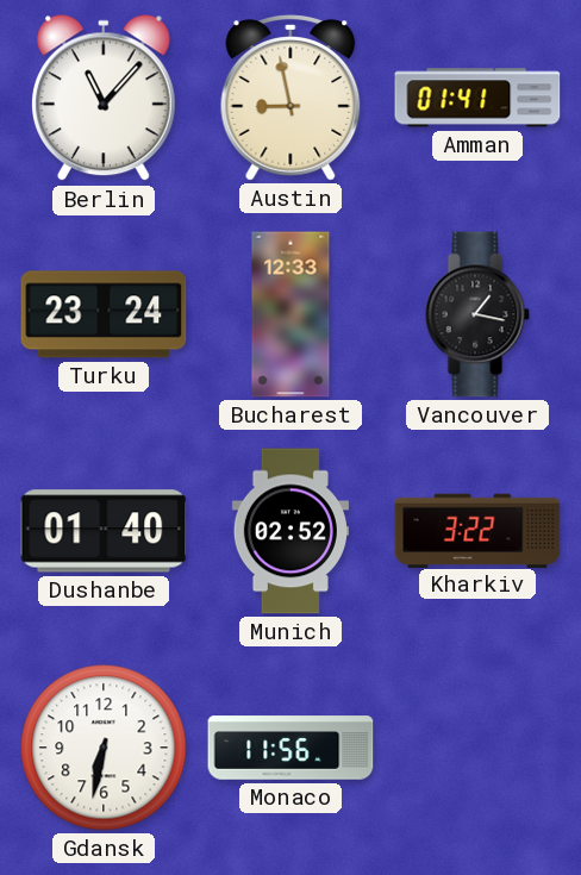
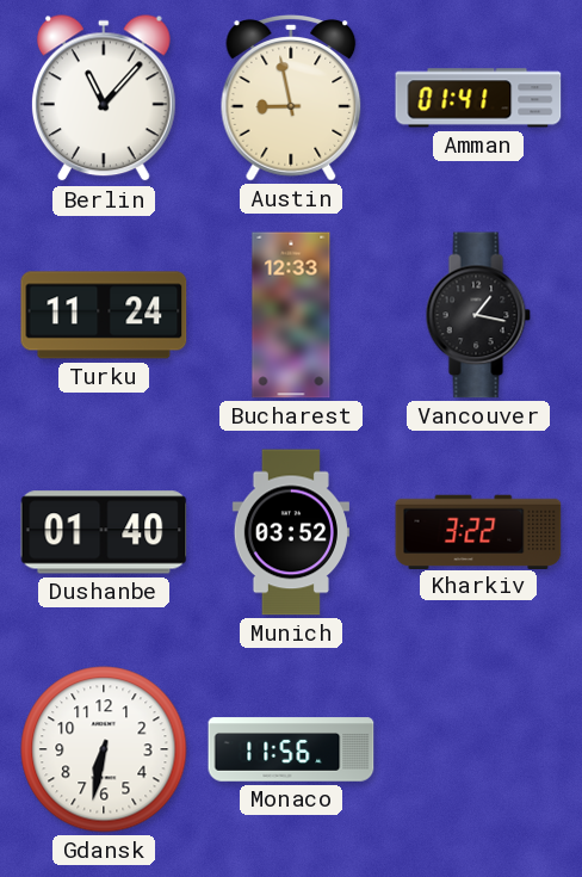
Turku: 23:24 -> 11:24 (104, 315)
Munich: 02:52 -> 03:52 (291, 532)
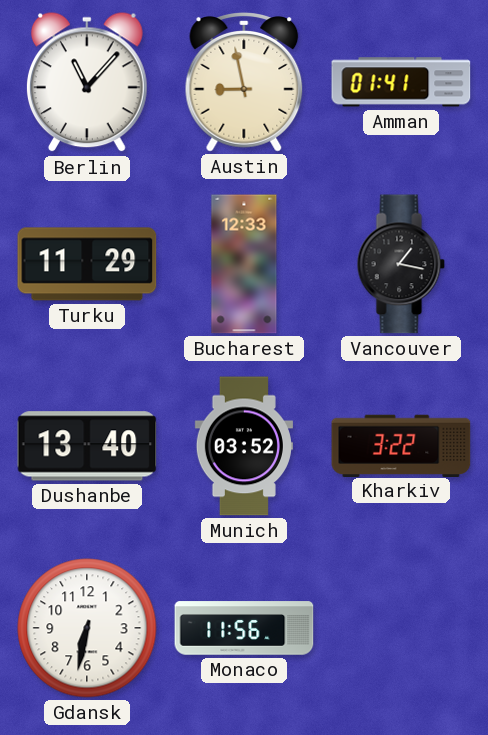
Turku: 11:24 -> 11:29 (87, 264)
Dushanbe: 01:40 -> 13:40 (87, 446)
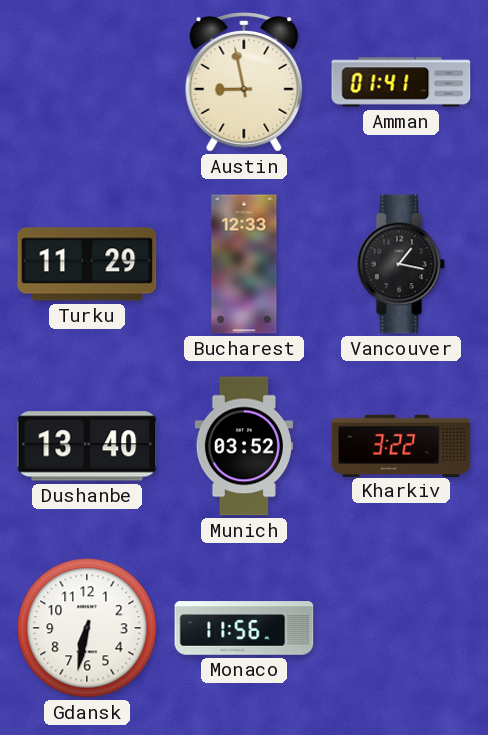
Berlin: 11:07 -> none (87, 83)
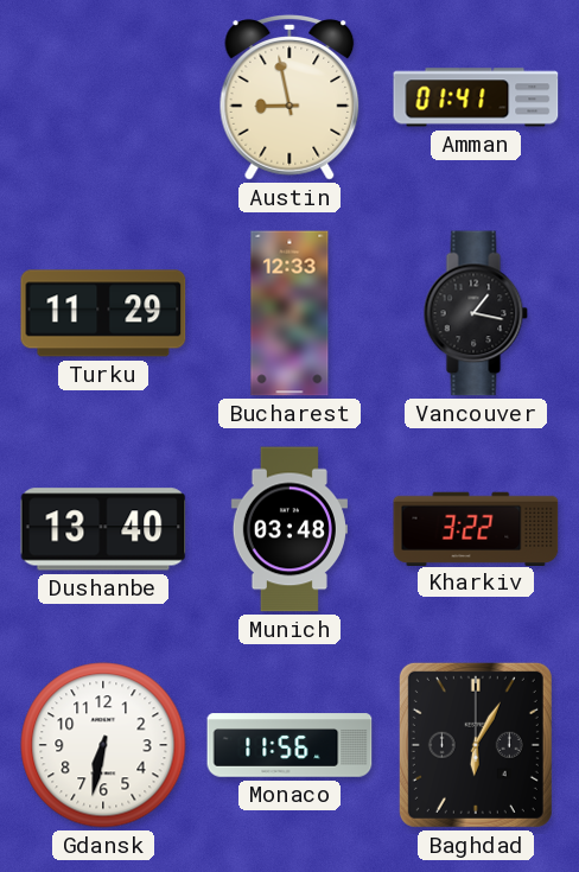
Munich: 03:52 -> 03:48 (289, 529)
Baghdad: none -> 6:05 (476, 745)
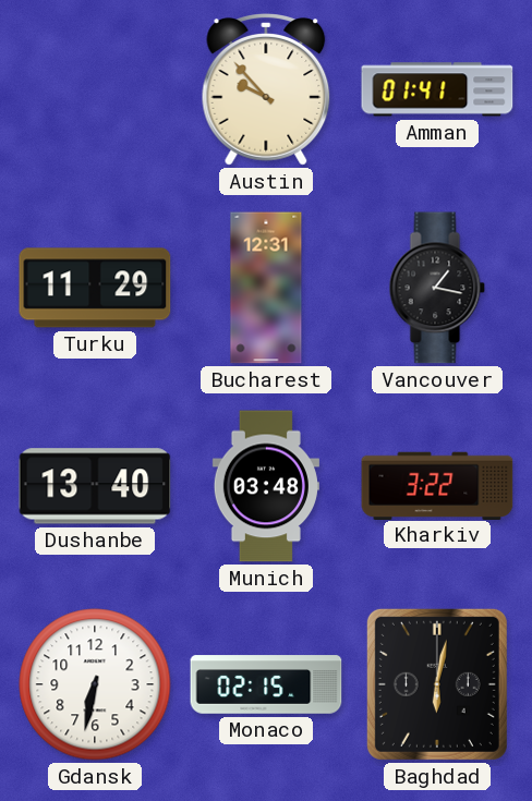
Austin: 8:58 -> 9:53 (266, 89)
Bucharest: 12:33 -> 12:31 (266, 288)
Monaco: 11:56 -> 02:15 (266, 684)
Baghdad: 6:05 -> 6:02 (437, 684)
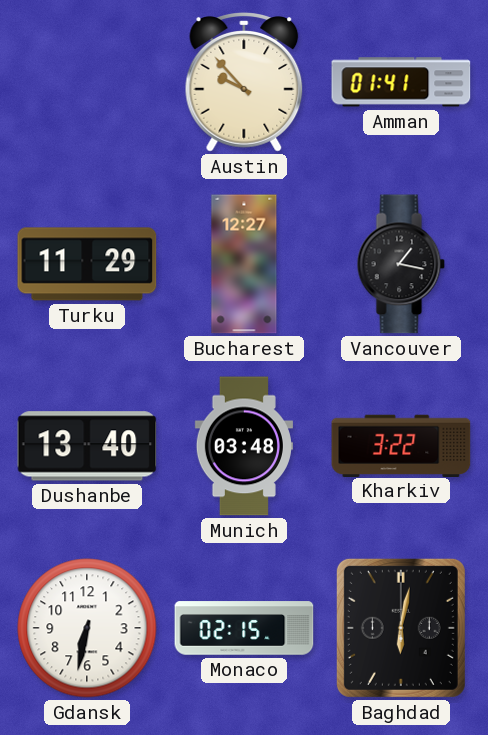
Bucharest: 12:31 -> 12:27 (244, 264)
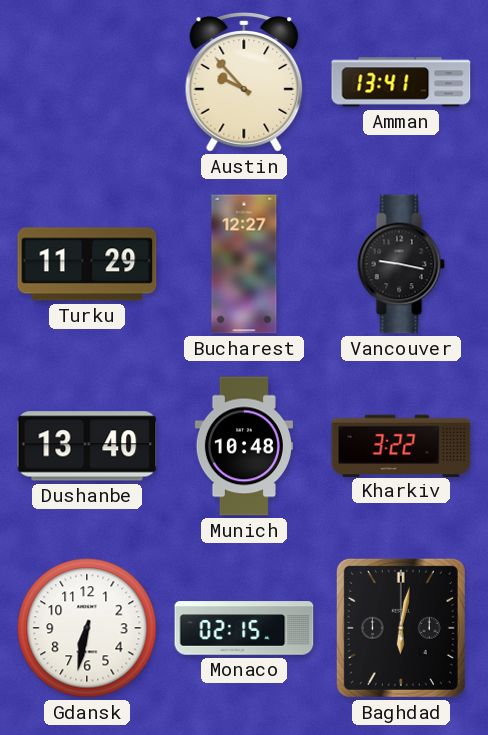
Amman: 01:41 -> 13:41 (401, 82)
Vancouver: 1:17 -> 9:17 (401, 264)
Munich: 03:48 -> 10:48 (244, 446)
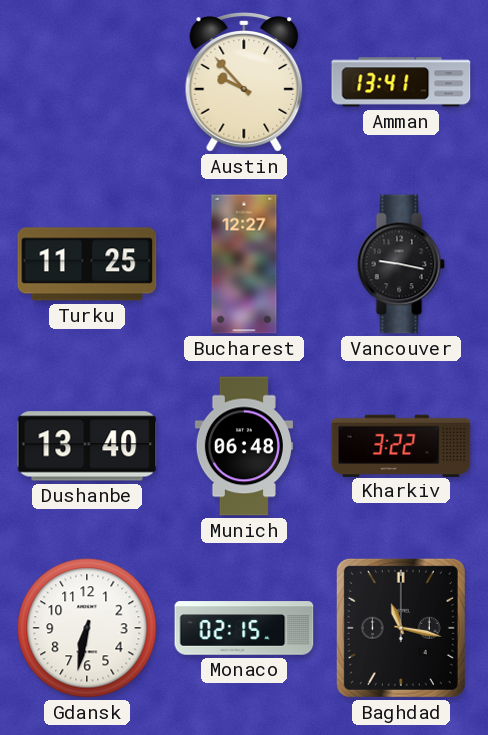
Turku: 11:29 -> 11:25 (87, 264)
Munich: 10:48 -> 06:48 (244, 446)
Baghdad: 6:02 -> 11:17 (401, 628)
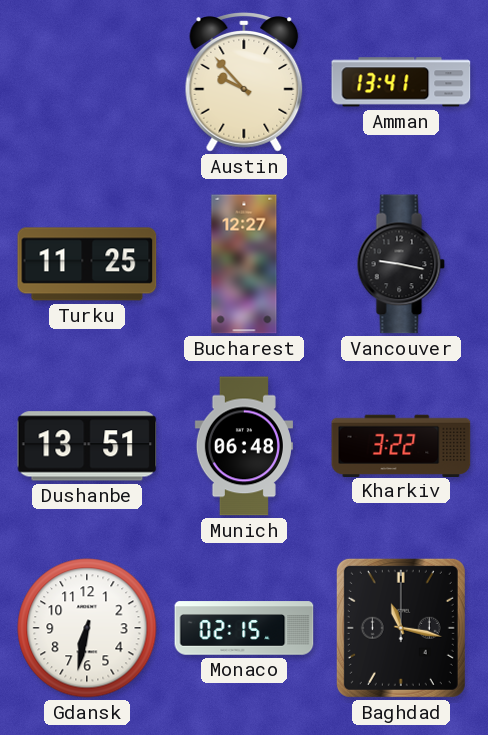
Dushanbe: 13:40 -> 13:51 (87, 446)
